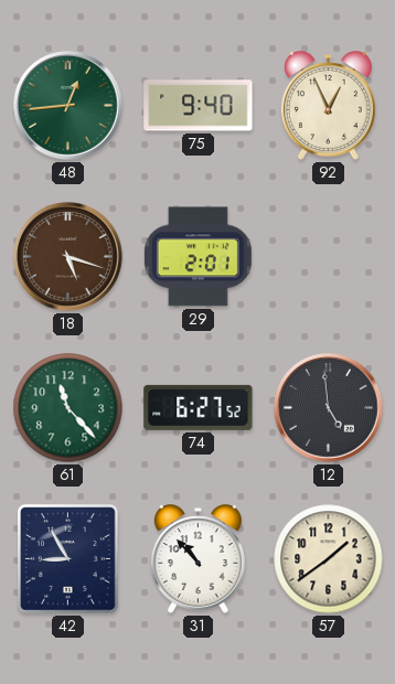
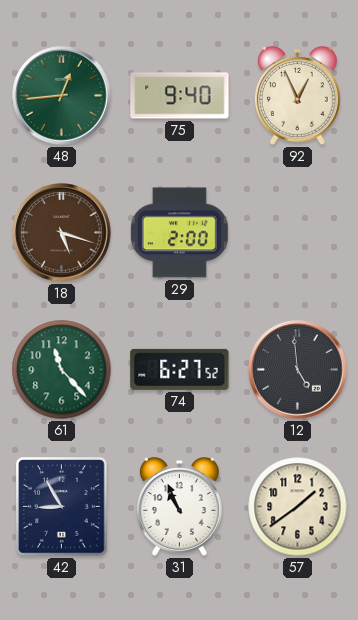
29: 2:01 -> 2:00 (179, 233)
31: 10:53 -> 10:56 (179, 507)
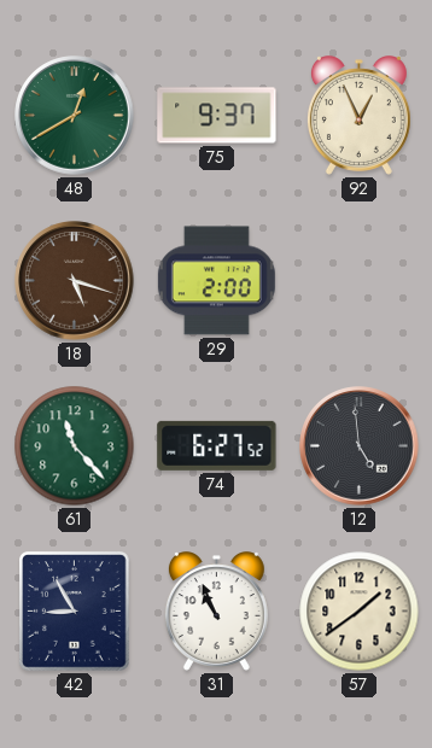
48: 12:44 -> 12:40 (75, 116)
75: 9:40 -> 9:37 (217, 116)
